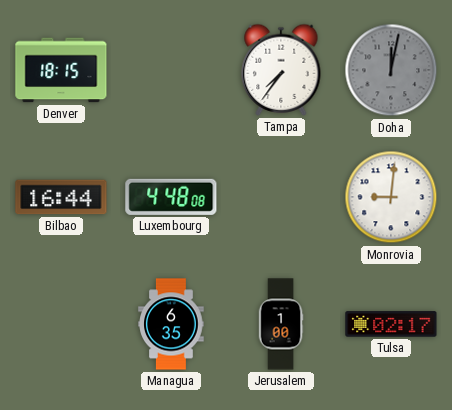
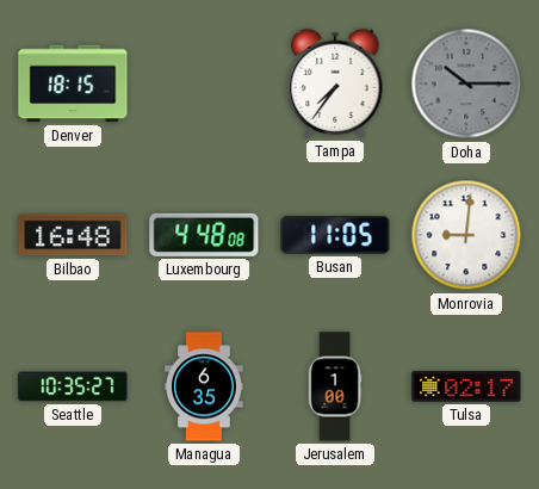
Doha: 12:02 -> 10:15 (466, 83)
Bilbao: 16:44 -> 16:48 (73, 235)
Busan: none -> 11:05 (335, 235)
Seattle: none -> 10:35 (73, 386)
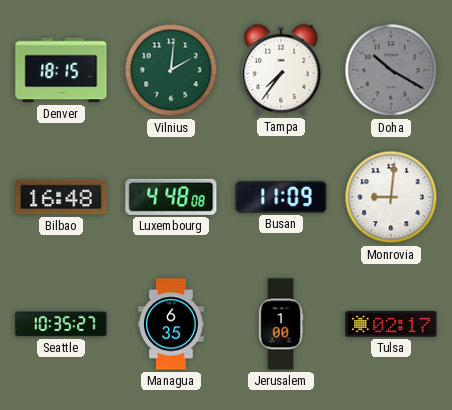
Vilnius: none -> 2:01 (171, 70)
Doha: 10:15 -> 10:20 (391, 70)
Busan: 11:05 -> 11:09 (281, 197)
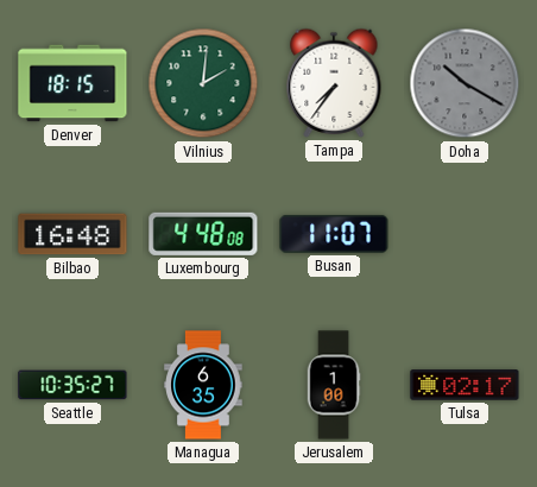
Busan: 11:09 -> 11:07 (334, 234)
Monrovia: 9:01 -> none (391, 197)
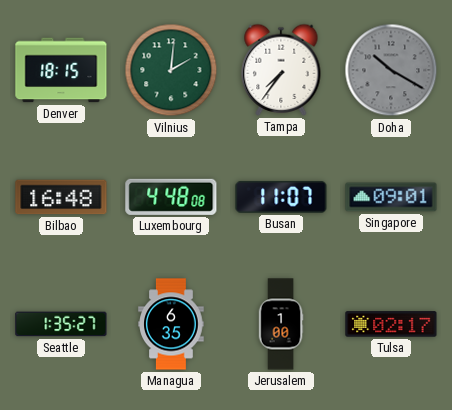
Singapore: none -> 09:01 (391, 197)
Seattle: 10:35 -> 1:35 (61, 324)
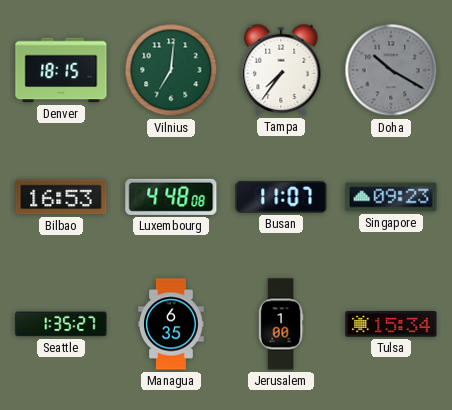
Vilnius: 2:01 -> 7:01 (171, 70)
Bilbao: 16:48 -> 16:53 (61, 197)
Singapore: 09:01 -> 09:23 (391, 197)
Tulsa: 02:17 -> 15:34 (391, 324)
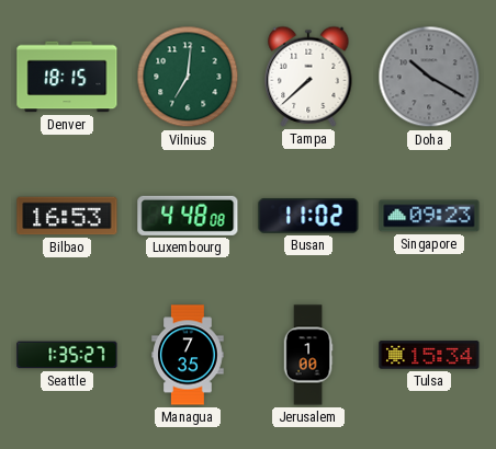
Tampa: 7:36 -> 7:38 (308, 77)
Busan: 11:07 -> 11:02 (308, 216)
Managua: 6:35 -> 7:35 (188, 355)
